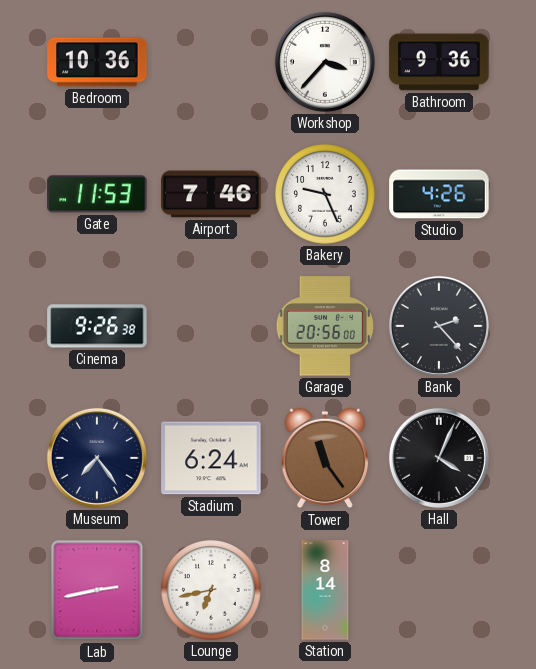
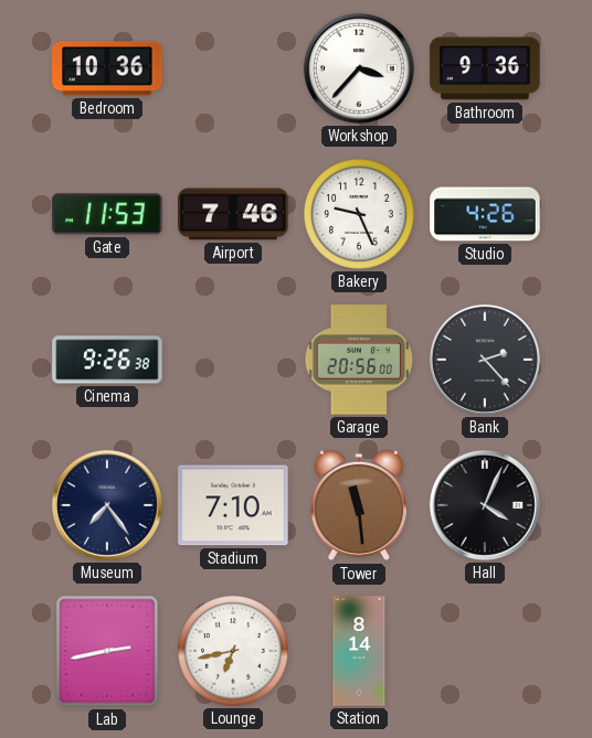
Stadium: 6:24 -> 7:10 (233, 505)
Tower: 11:24 -> 11:29 (358, 505)
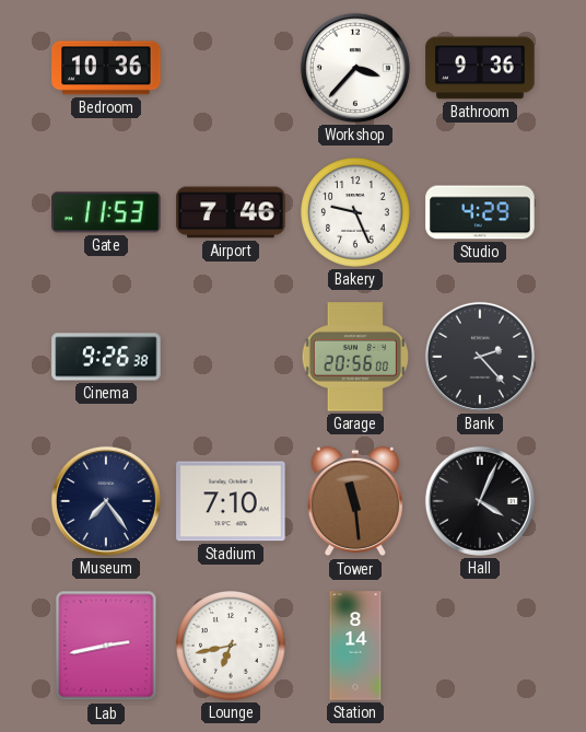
Studio: 4:26 -> 4:29 (480, 212)
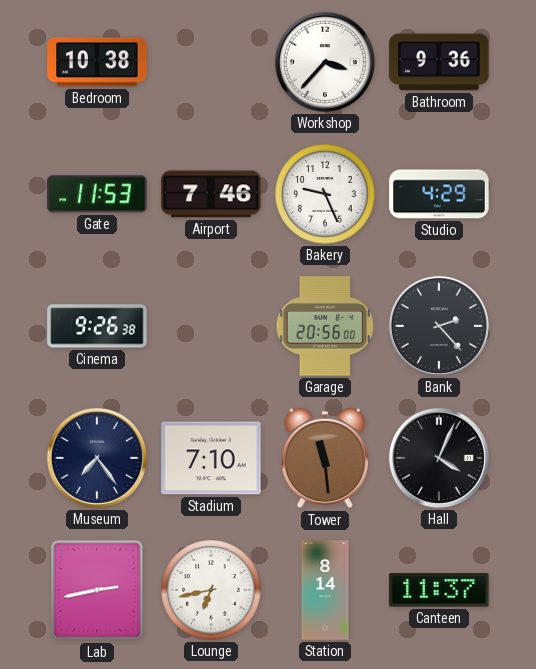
Bedroom: 10:36 -> 10:38 (97, 62)
Canteen: none -> 11:37 (439, 590)
